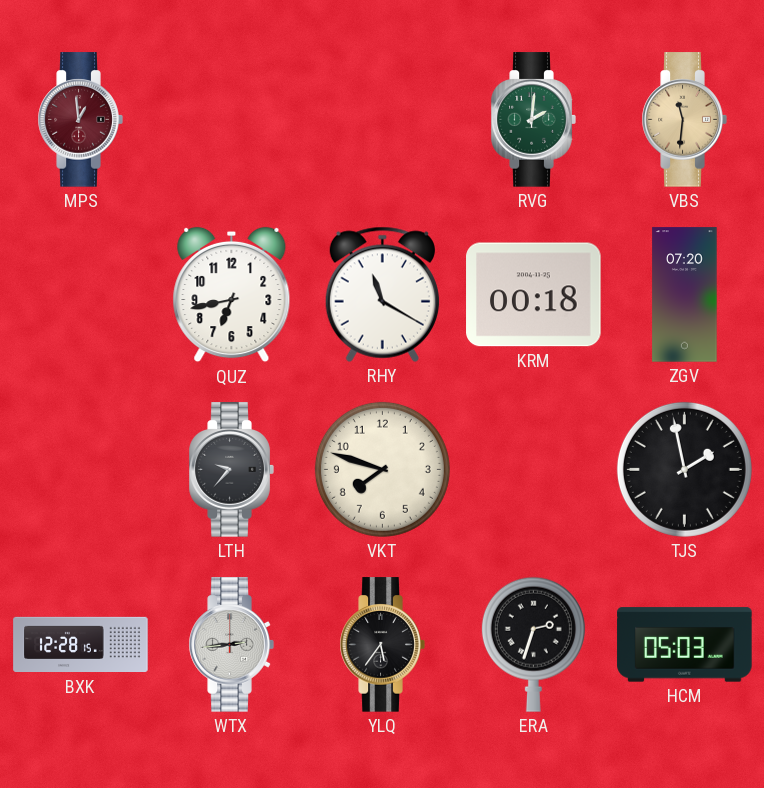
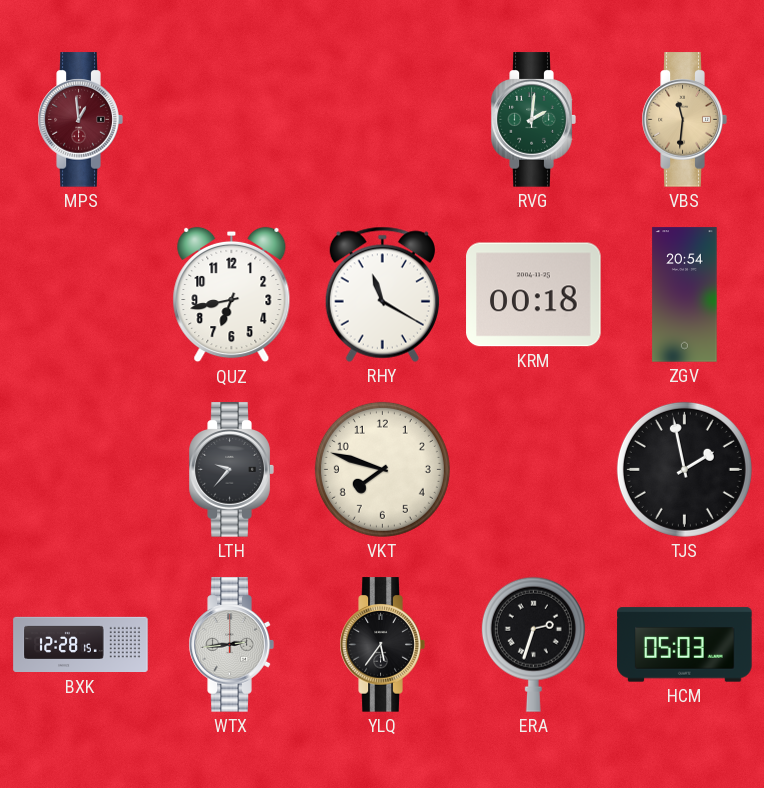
ZGV: 07:20 -> 20:54 (685, 295)
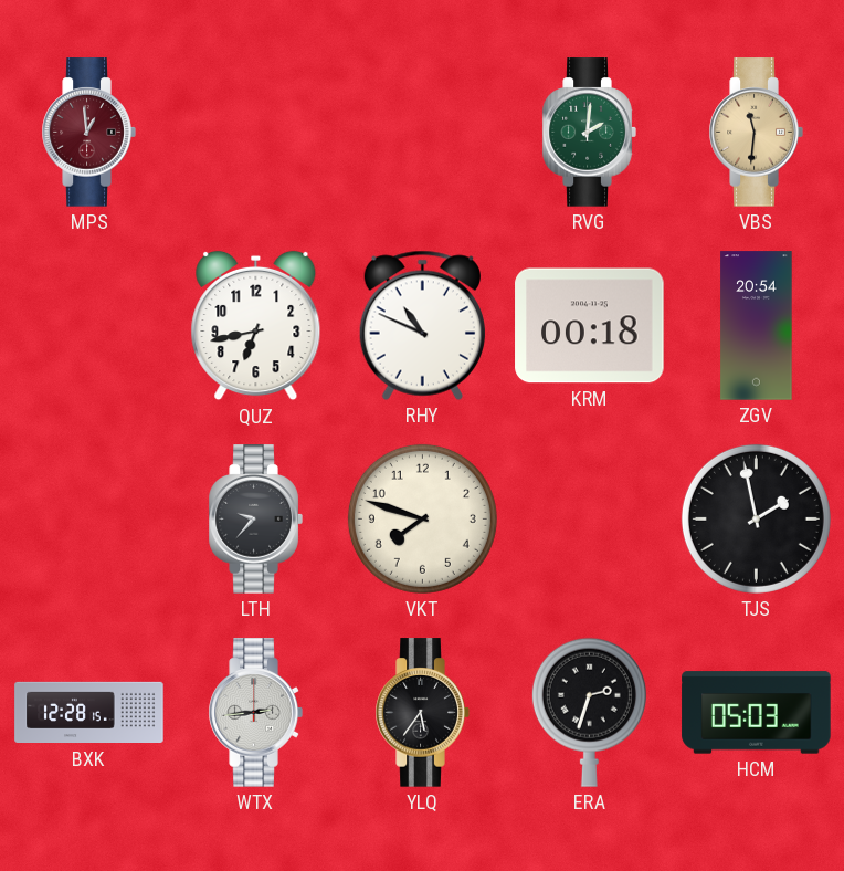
RHY: 11:20 -> 10:49 (422, 325)
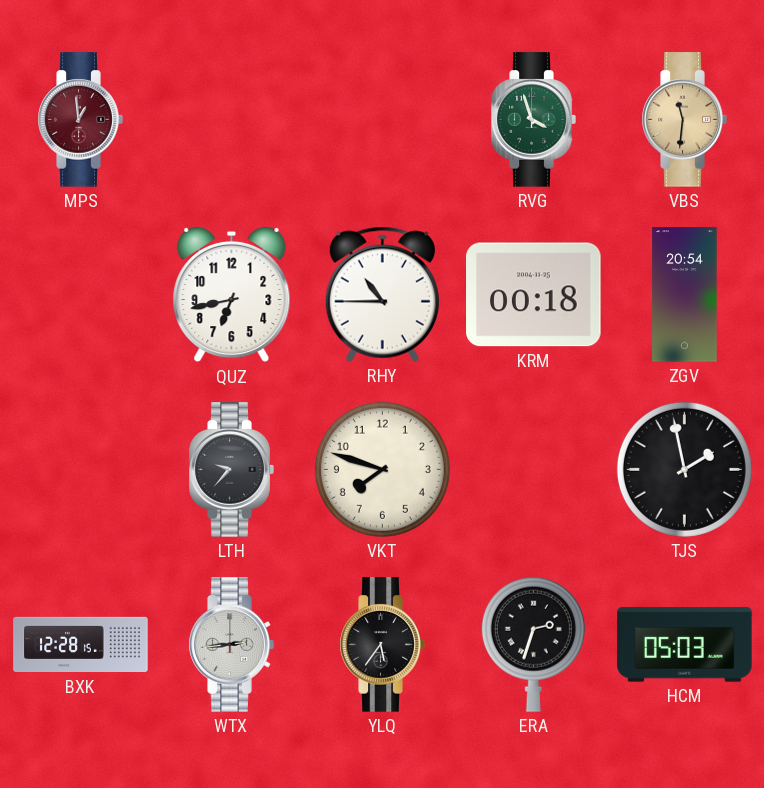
RVG: 2:01 -> 3:57 (533, 120)
RHY: 10:49 -> 10:45 (382, 294)
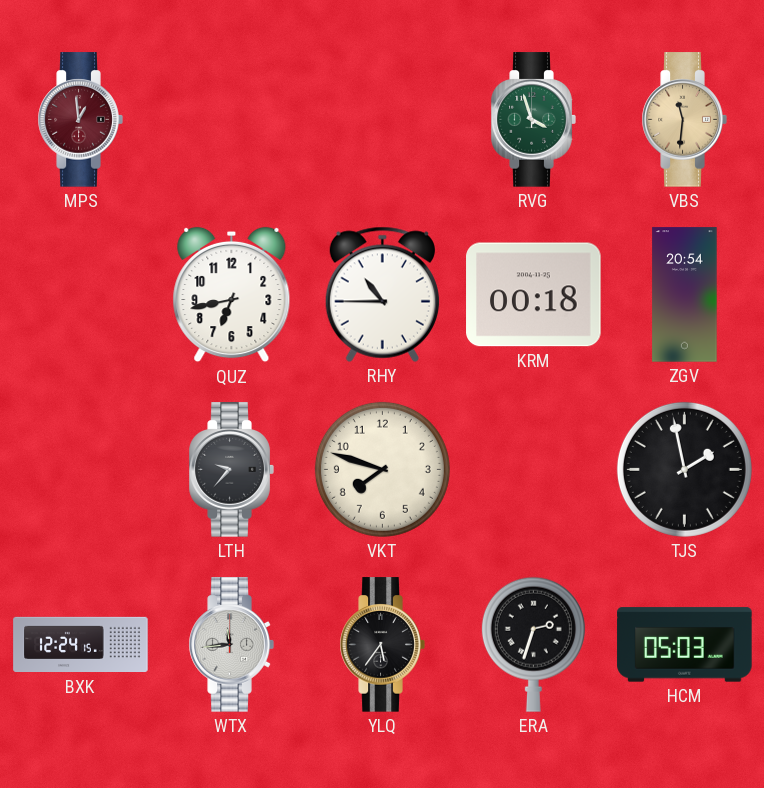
BXK: 12:28 -> 12:24 (81, 645)
WTX: 2:44 -> 11:44 (231, 645)
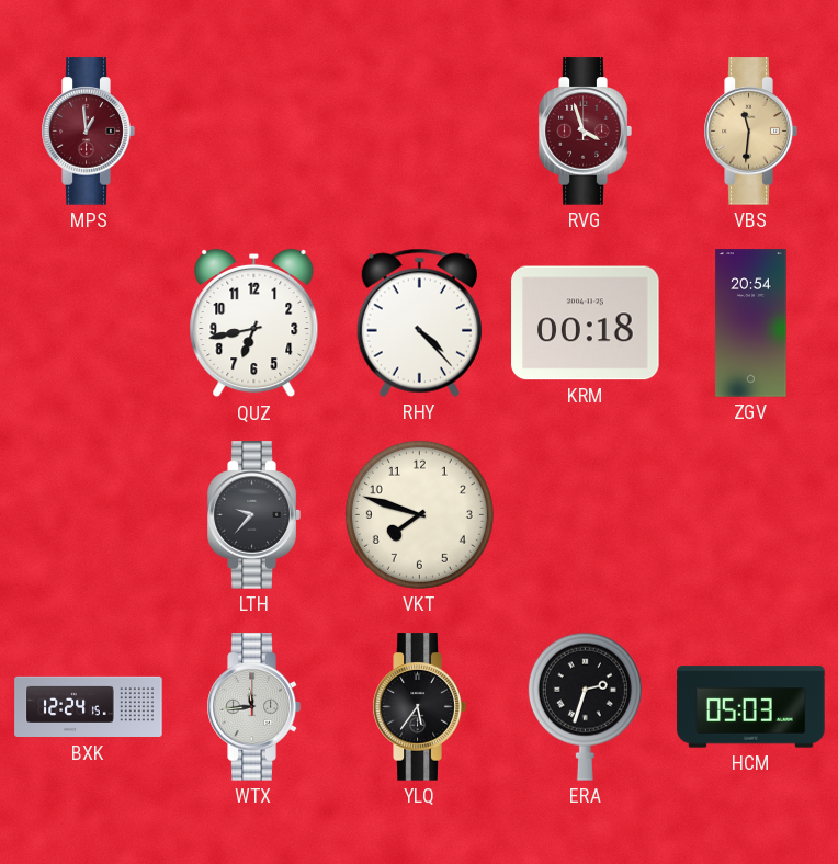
RVG dial: green -> burgundy (585, 132)
RHY: 10:45 -> 4:23 (419, 322)
TJS: 1:58 -> none (684, 469)
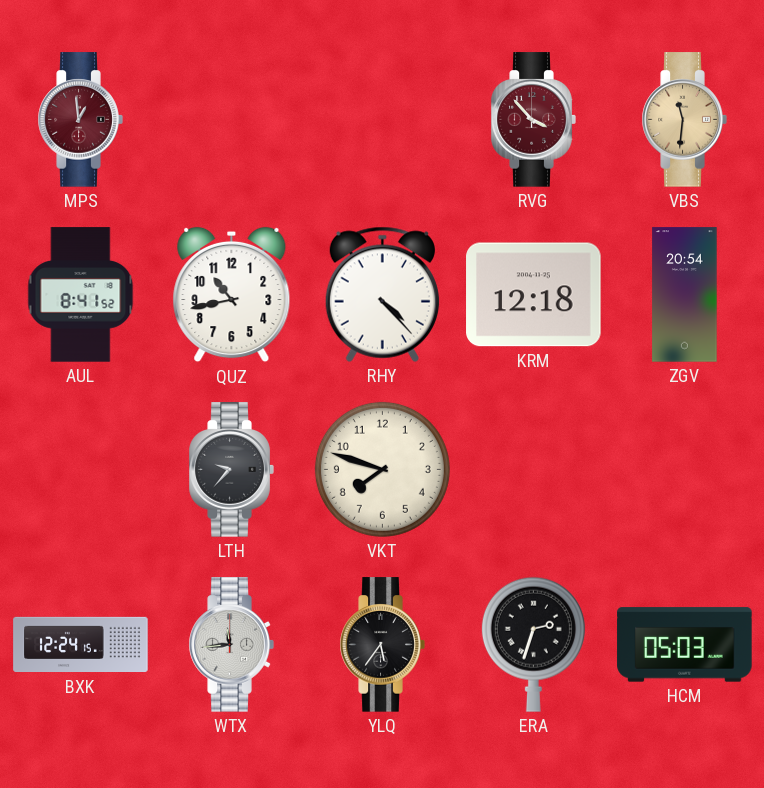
RVG: 3:57 -> 3:53 (533, 120)
AUL: none -> 8:41 (81, 295)
QUZ: 6:43 -> 10:43 (232, 295)
KRM: 00:18 -> 12:18 (534, 295)
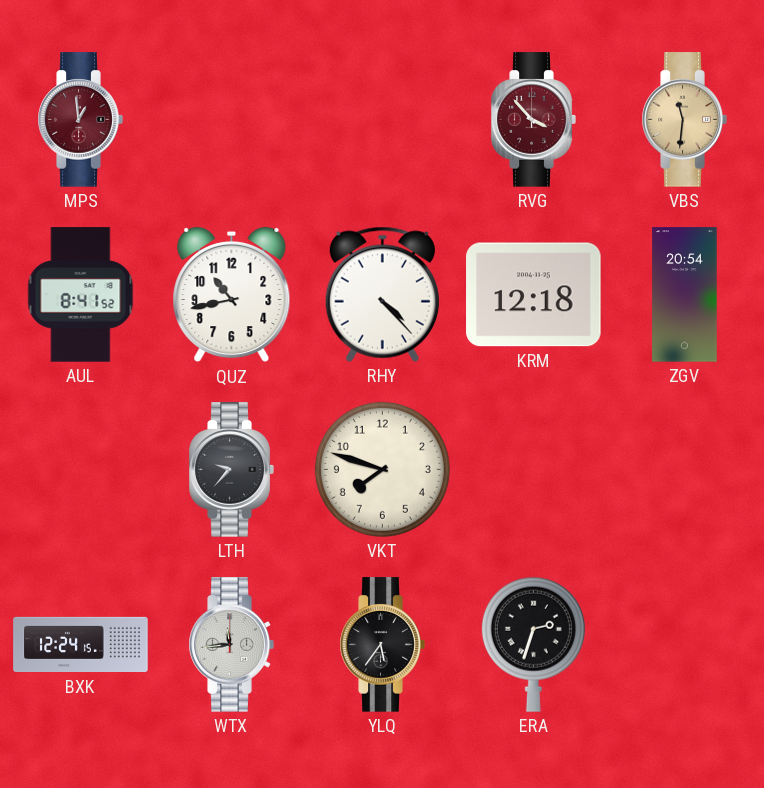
HCM: 05:03 -> none (685, 645)
